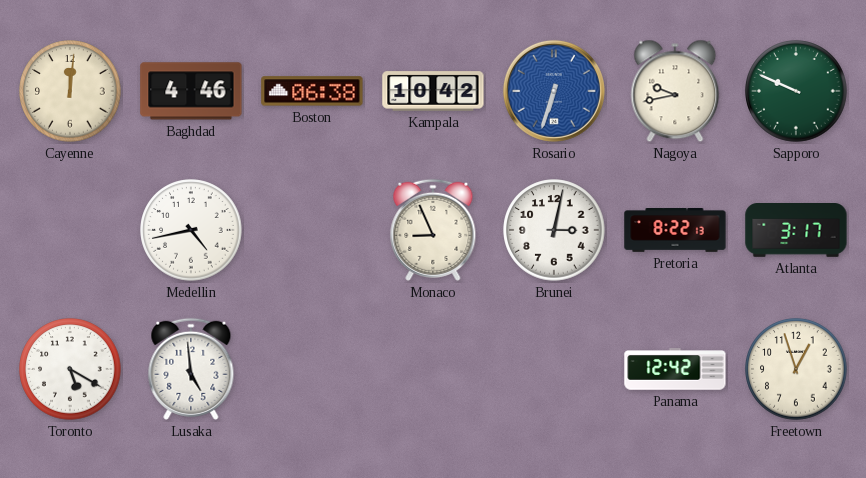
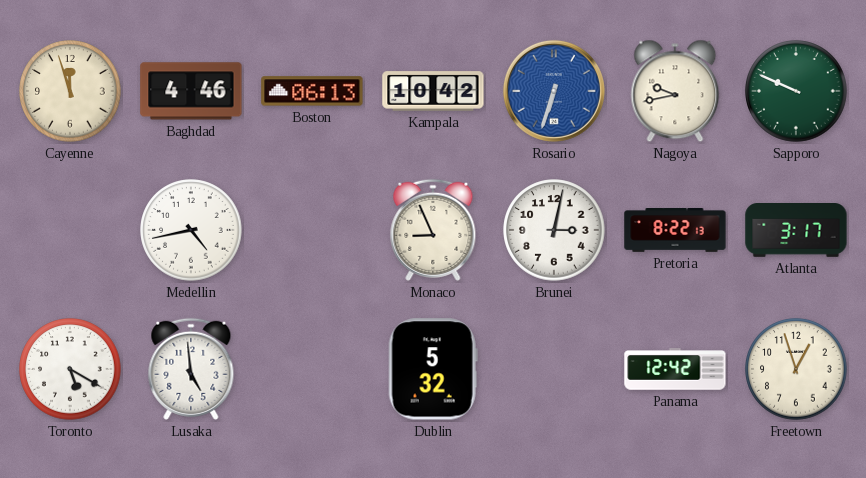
Cayenne: 12:01 -> 11:57 (70, 91)
Boston: 06:38 -> 06:13 (312, 91)
Dublin: none -> 5:32 (433, 369)
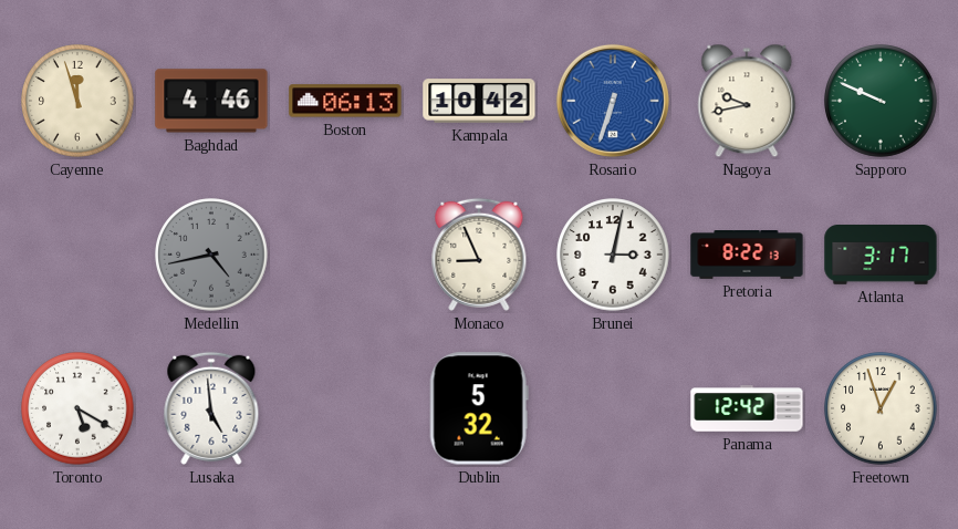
Medellin dial: white -> grey (211, 255)
